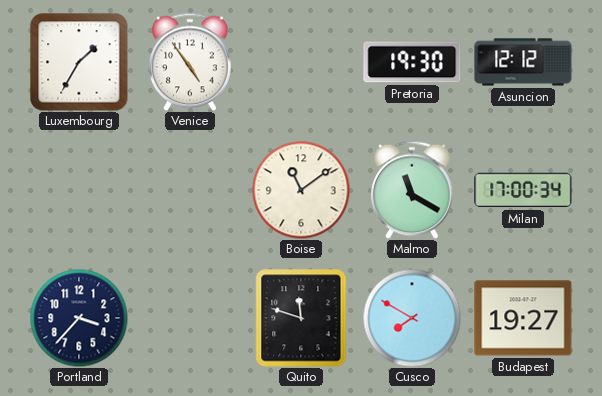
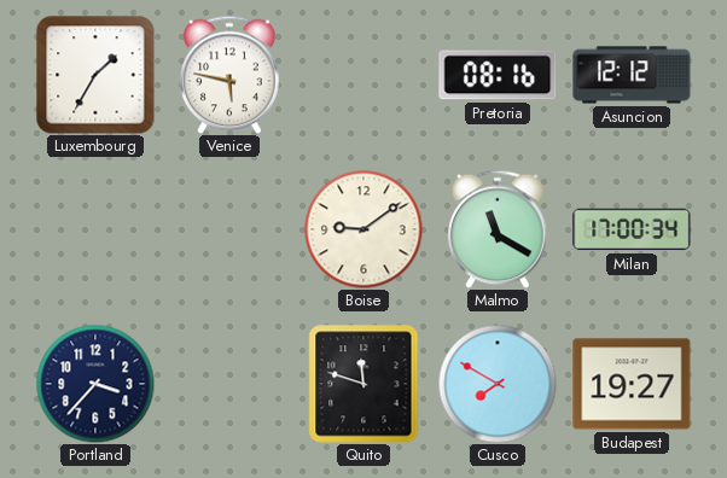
Venice: 4:54 -> 5:47 (231, 75)
Pretoria: 19:30 -> 08:16 (498, 75)
Boise: 11:09 -> 9:09 (363, 229)
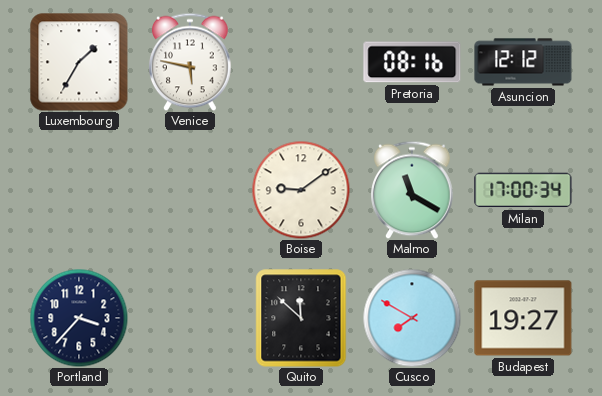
Quito: 11:48 -> 11:52 (301, 318)
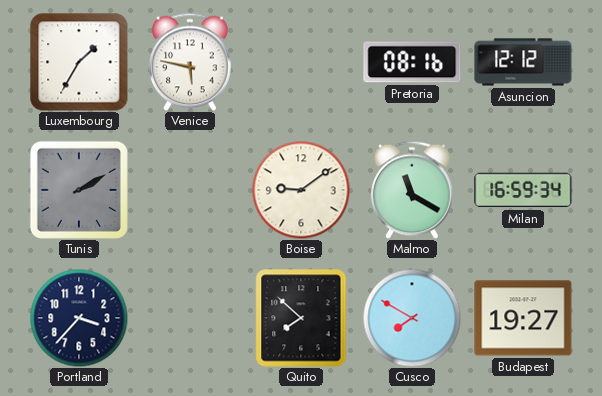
Tunis: none -> 2:10 (79, 190)
Milan: 17:00 -> 16:59 (523, 190)
Quito: 11:52 -> 7:52 (301, 318)
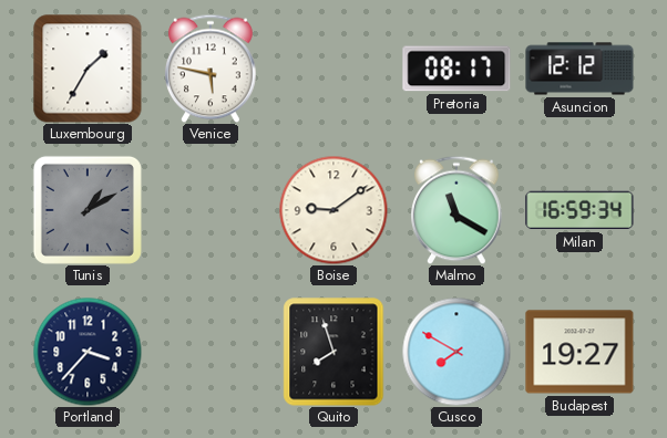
Pretoria: 08:16 -> 08:17 (456, 69)
Tunis: 2:10 -> 1:10 (88, 210)
Quito: 7:52 -> 7:57 (334, 352)
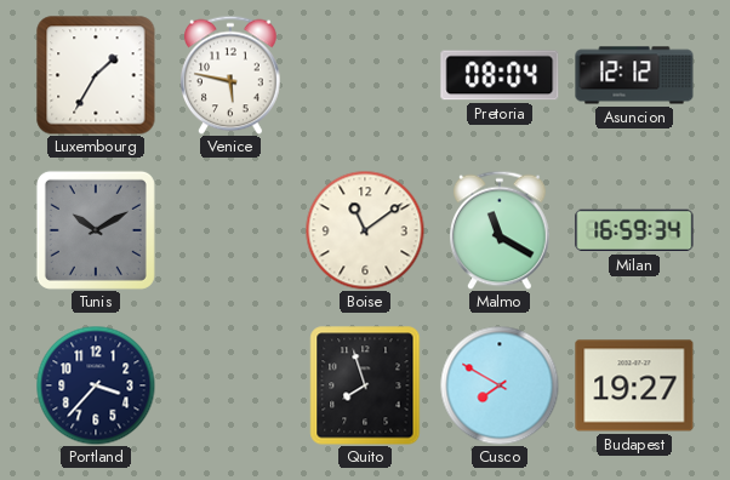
Pretoria: 08:17 -> 08:04 (500, 75)
Tunis: 1:10 -> 10:10 (96, 230)
Boise: 9:09 -> 11:09 (365, 230)
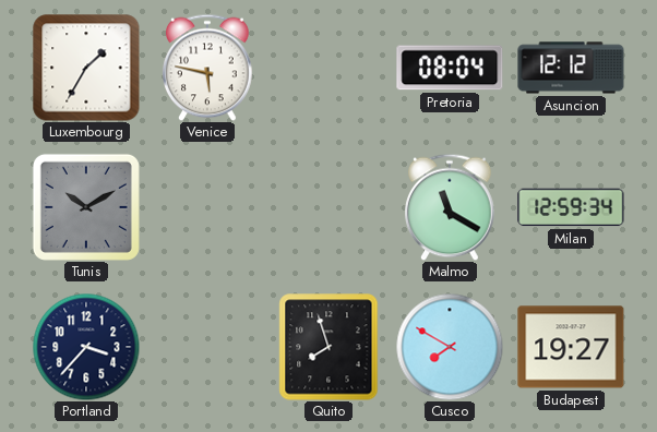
Boise: 11:09 -> none (365, 230)
Milan: 16:59 -> 12:59 (571, 207)
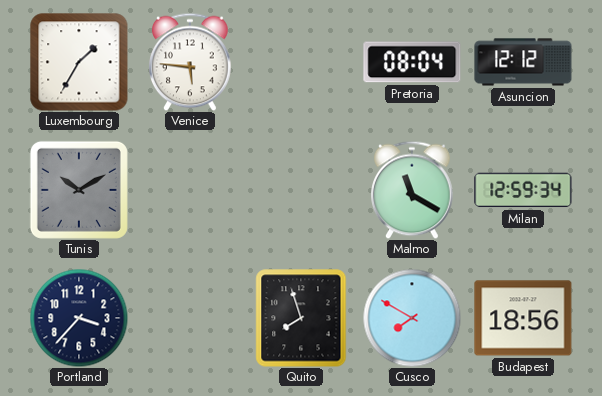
Venice: 5:47 -> 5:46 (191, 62)
Budapest: 19:27 -> 18:56 (523, 318)
